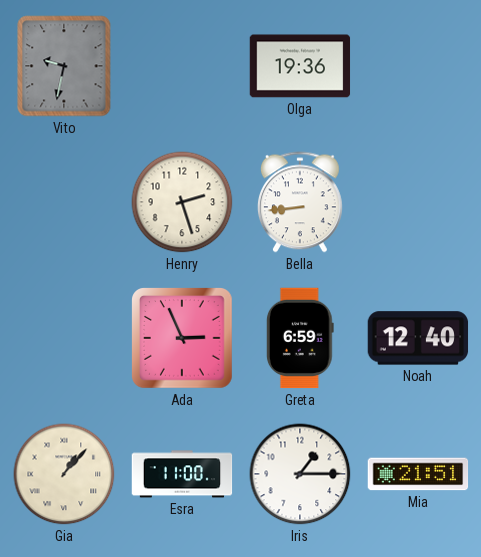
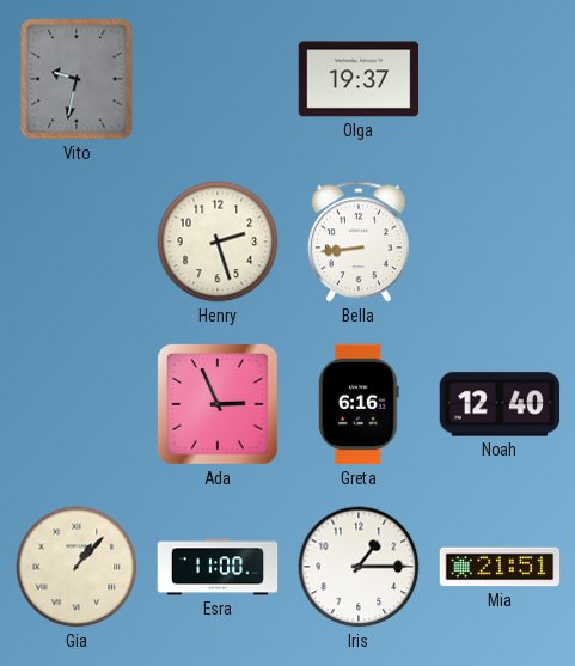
Olga: 19:36 -> 19:37 (359, 79)
Greta: 6:59 -> 6:16 (359, 404)
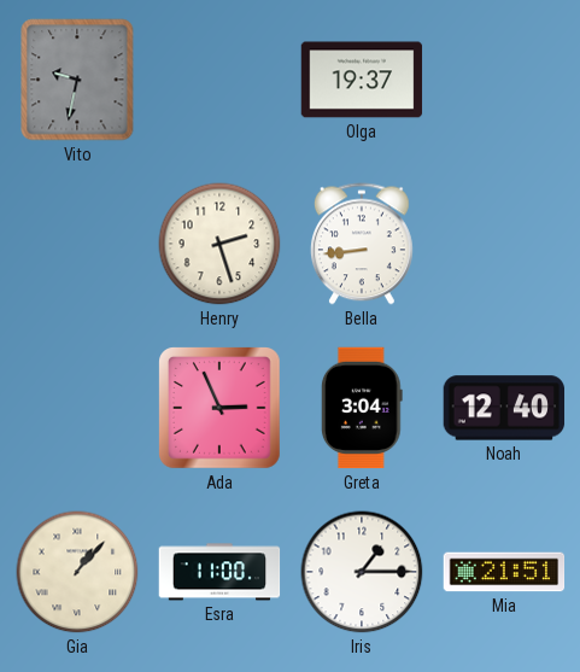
Greta: 6:16 -> 3:04 (362, 408)
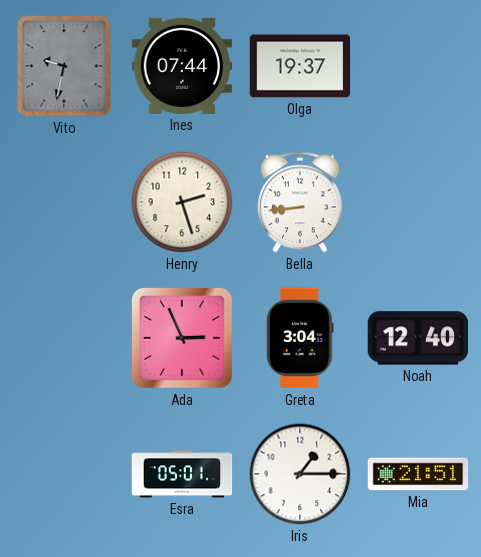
Ines: none -> 07:44 (181, 66)
Gia: 1:07 -> none (77, 572)
Esra: 11:00 -> 05:01 (182, 474)
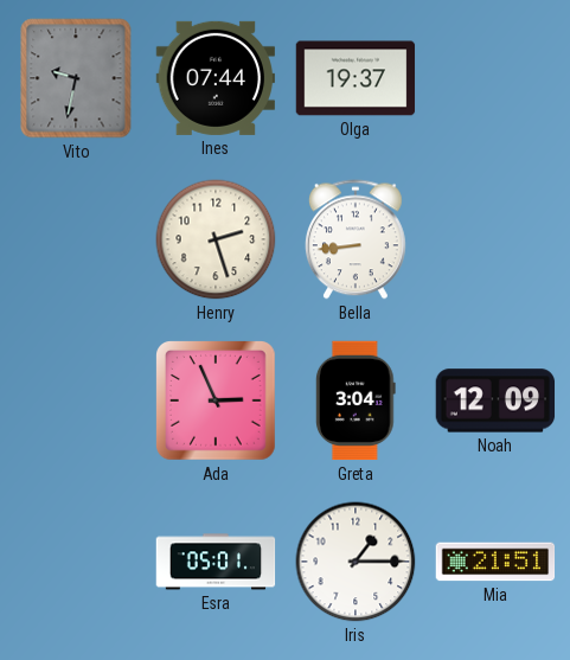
Noah: 12:40 -> 12:09 (495, 401)
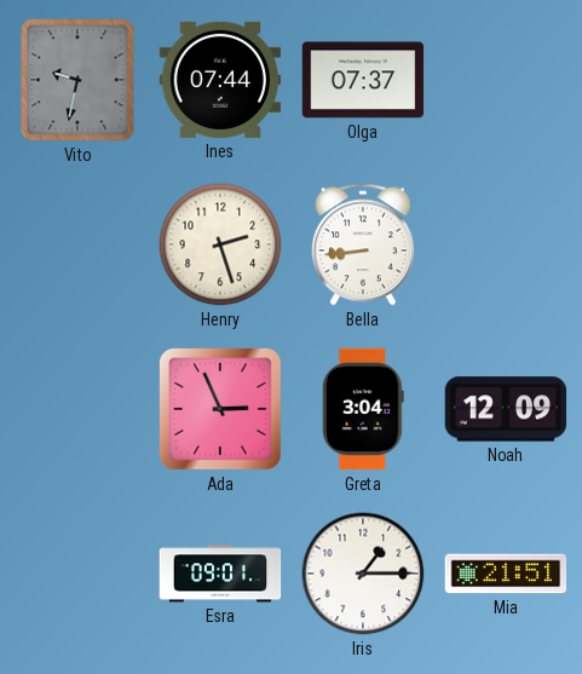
Olga: 19:37 -> 07:37 (363, 80)
Esra: 05:01 -> 09:01 (220, 574)
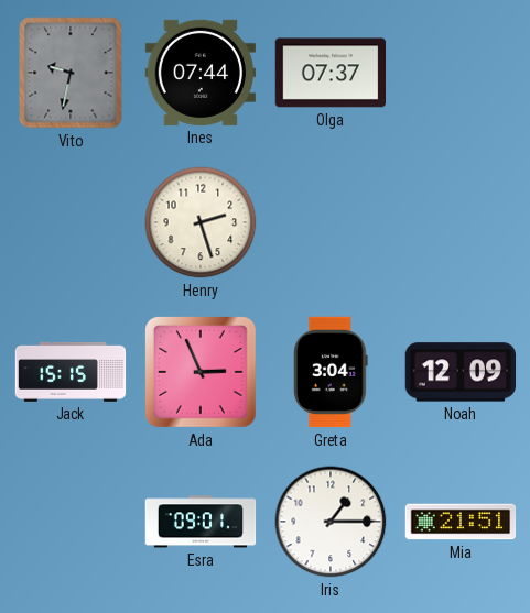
Bella: 8:44 -> none (363, 244)
Jack: none -> 15:15 (71, 372)
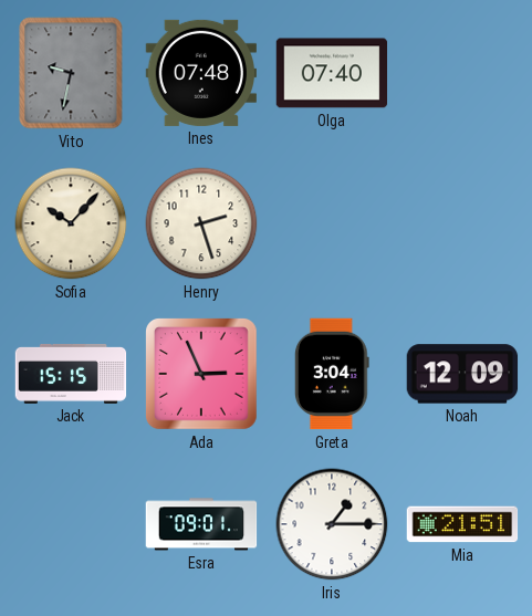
Ines: 07:44 -> 07:48 (200, 73)
Olga: 07:37 -> 07:40 (332, 73)
Sofia: none -> 10:07 (71, 223)
